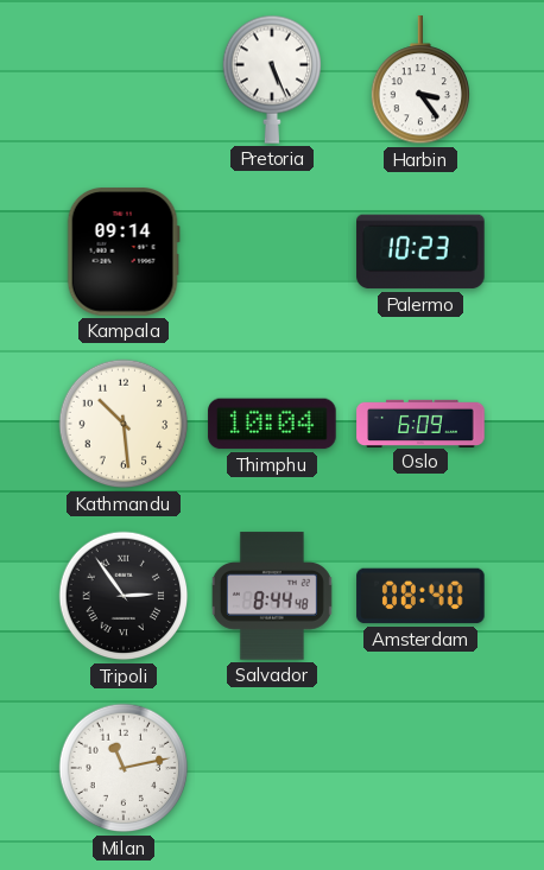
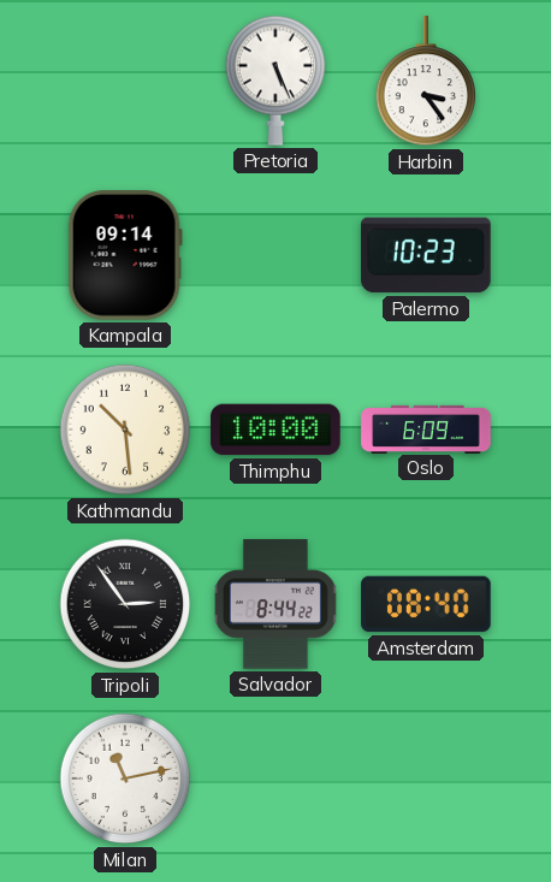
Thimphu: 10:04 -> 10:00 (275, 430)
Salvador: 8:44:48 -> 8:44:22 (275, 604)
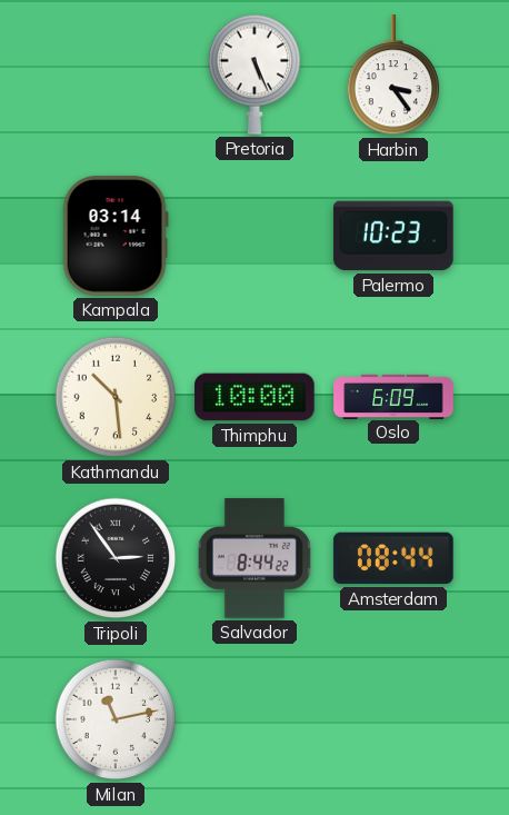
Kampala: 09:14 -> 03:14 (116, 236)
Amsterdam: 08:40 -> 08:44 (393, 558)
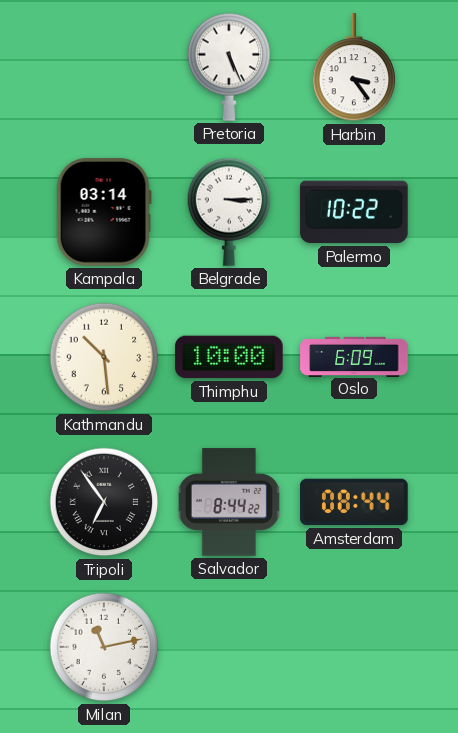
Belgrade: none -> 3:15 (229, 212)
Palermo: 10:23 -> 10:22 (354, 212)
Tripoli: 2:54 -> 6:54 (104, 502)
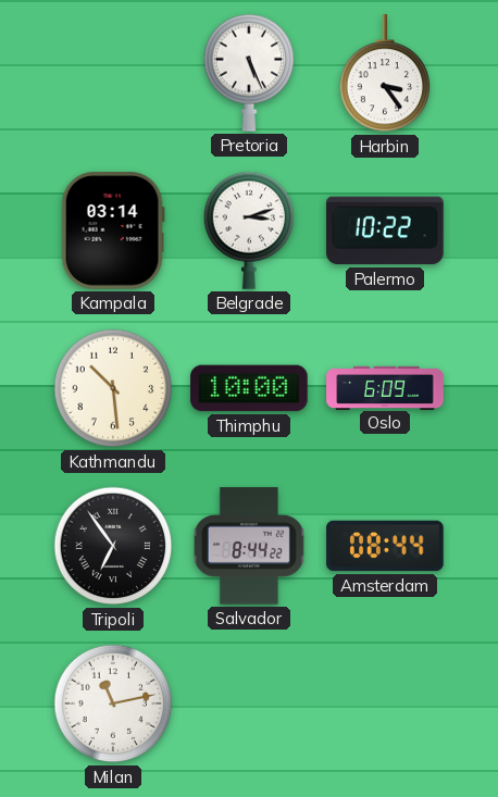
Belgrade: 3:15 -> 3:12 (249, 231)
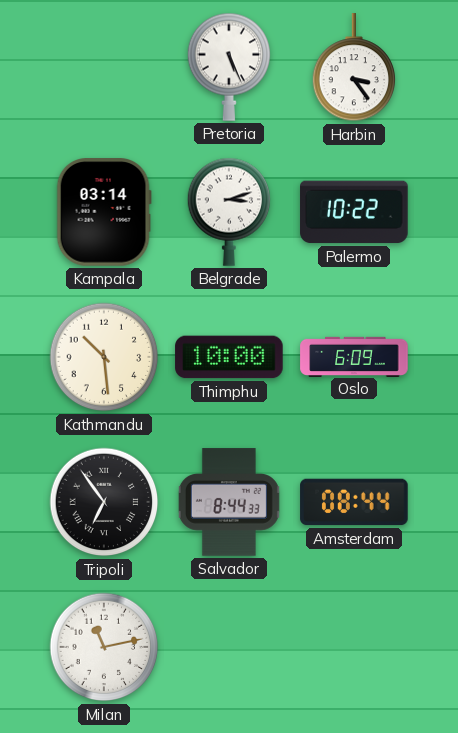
Salvador: 8:44:22 -> 8:44:33 (229, 502)
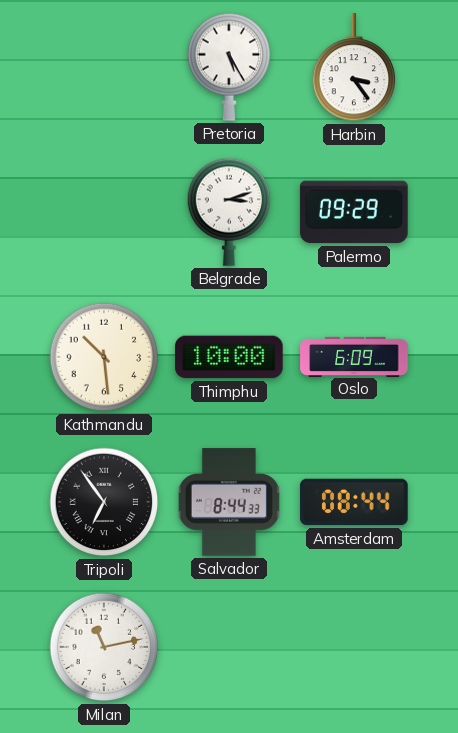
Pretoria: 5:26 -> 5:25 (229, 67)
Kampala: 03:14 -> none (104, 212)
Palermo: 10:22 -> 09:29 (354, 212)
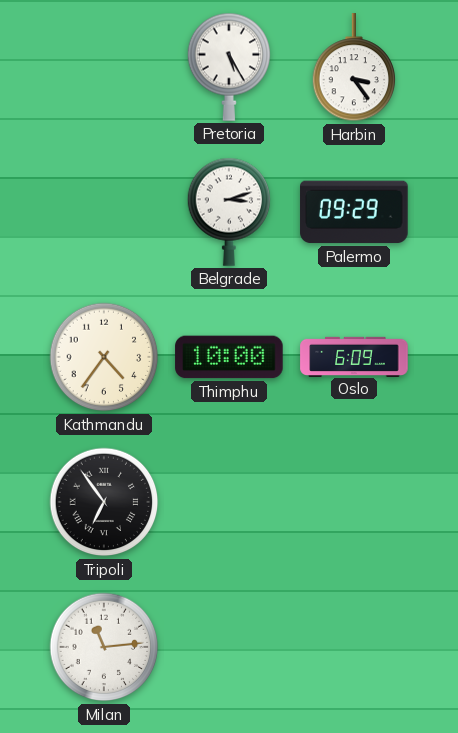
Kathmandu: 10:29 -> 4:36 (104, 357)
Salvador: 8:44 -> none (229, 502)
Amsterdam: 08:44 -> none (354, 502)
Milan: 11:13 -> 11:14 (104, 647)
